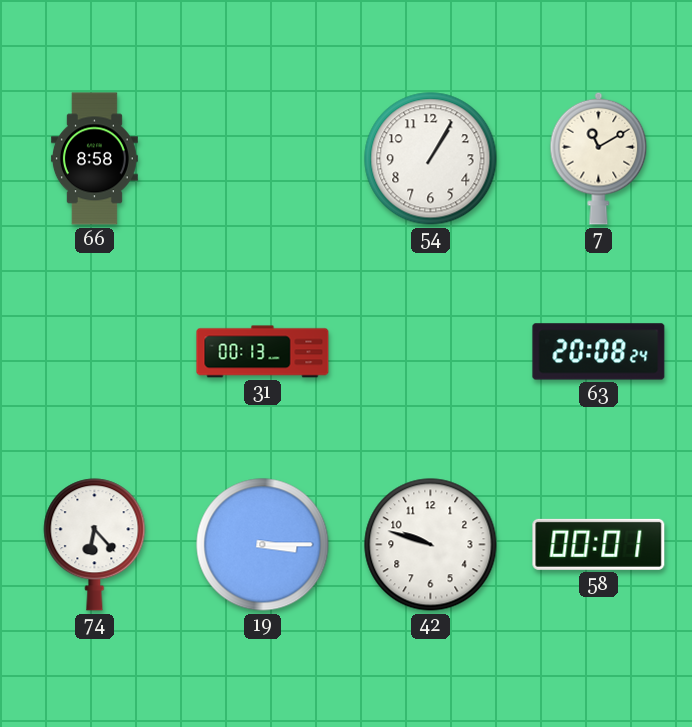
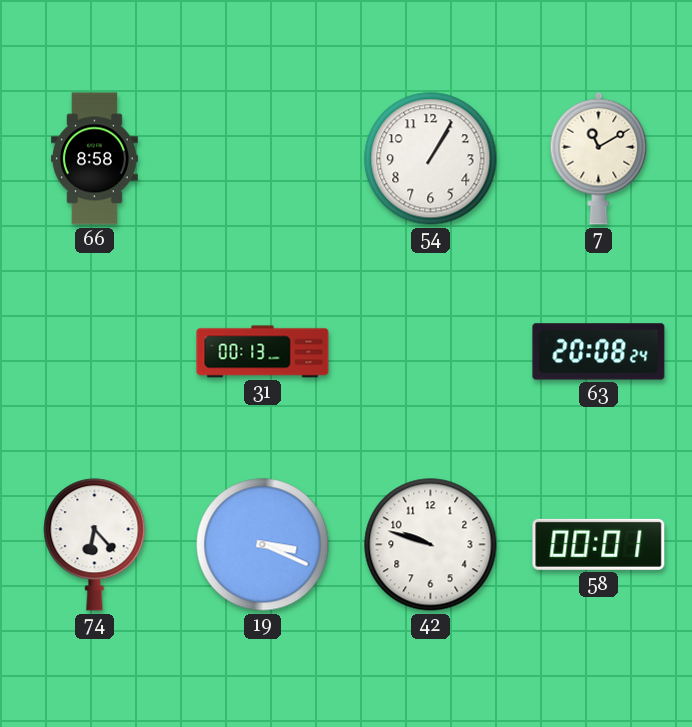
19: 3:15 -> 3:19 (263, 545)
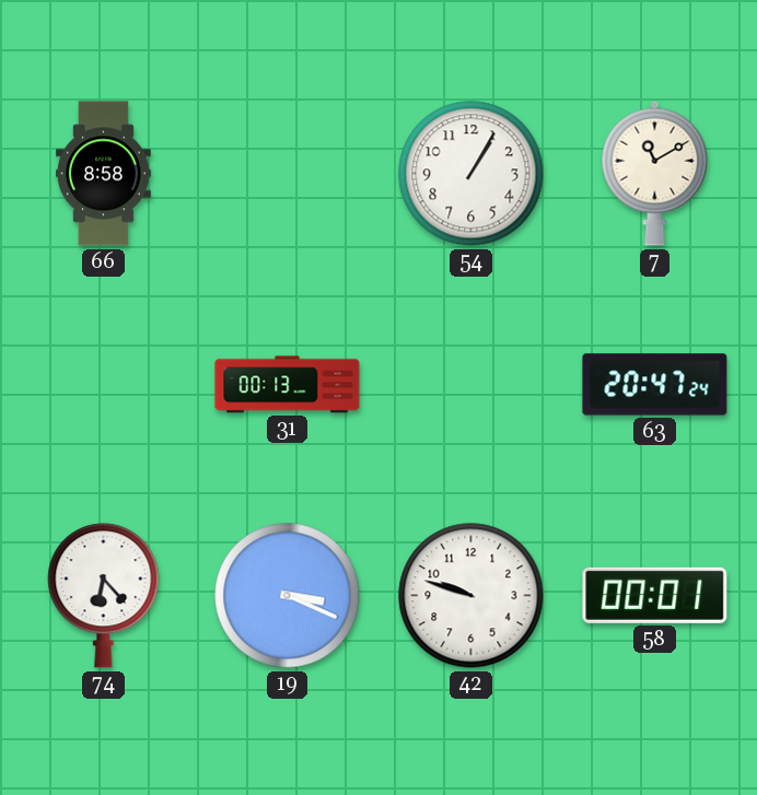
63: 20:08 -> 20:47 (655, 385)
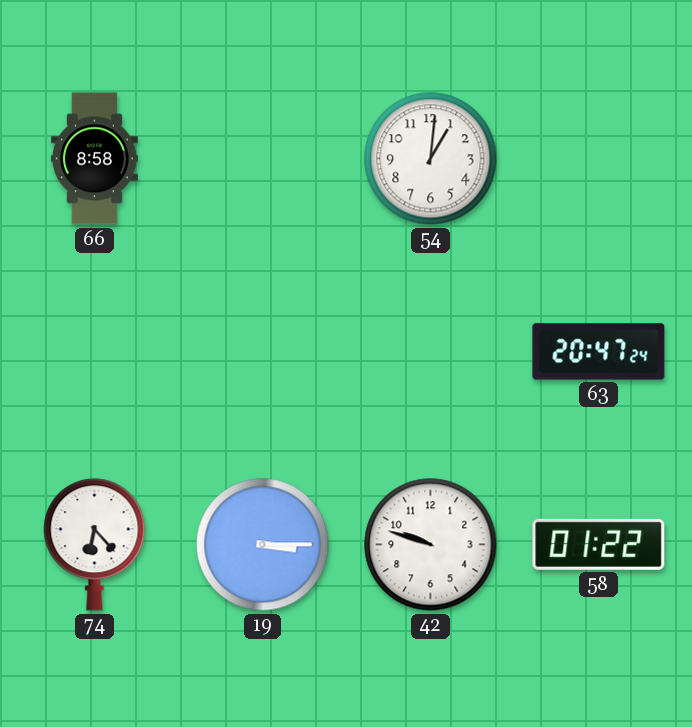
54: 1:05 -> 1:01 (431, 159)
7: 11:10 -> none (655, 173)
31: 00:13 -> none (288, 385)
19: 3:19 -> 3:15 (263, 545)
58: 00:01 -> 01:22 (599, 544)
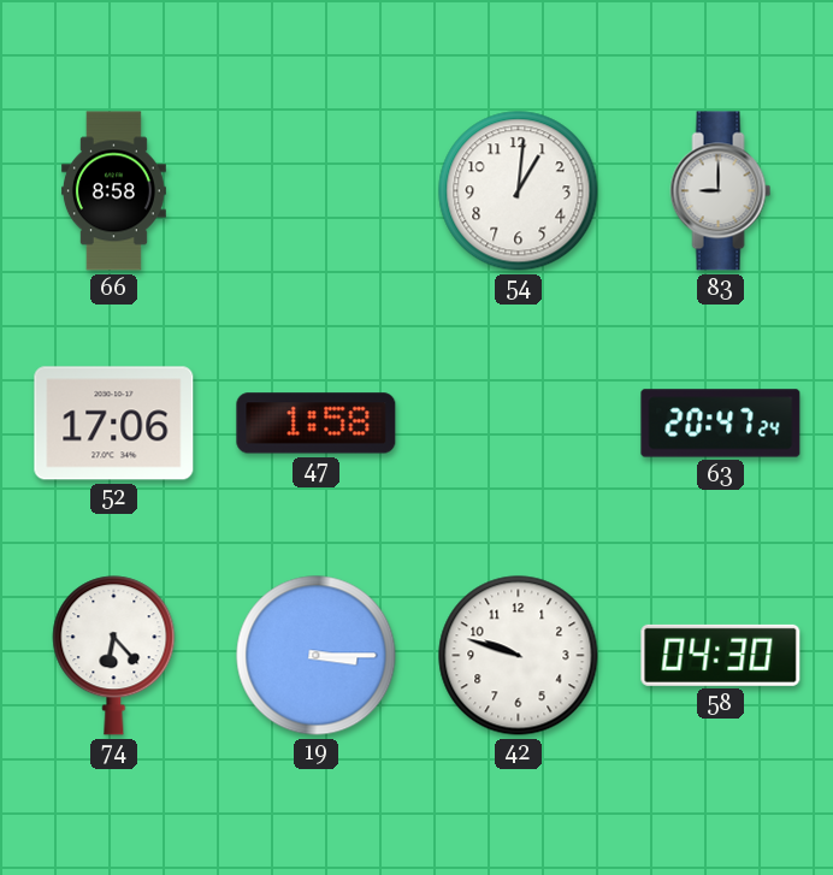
83: none -> 9:00 (721, 191)
52: none -> 17:06 (114, 424)
47: none -> 1:58 (317, 424)
58: 01:22 -> 04:30 (721, 655)
